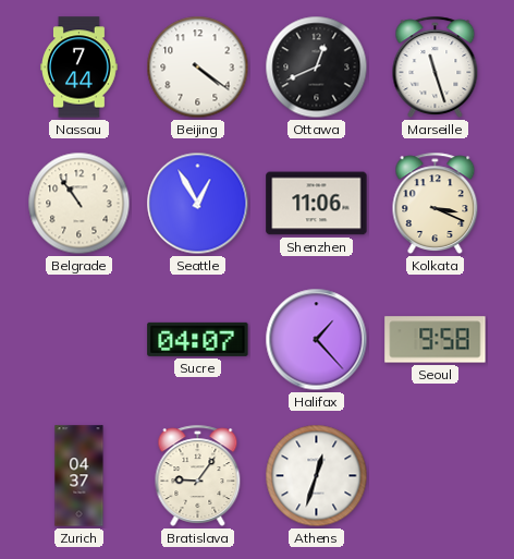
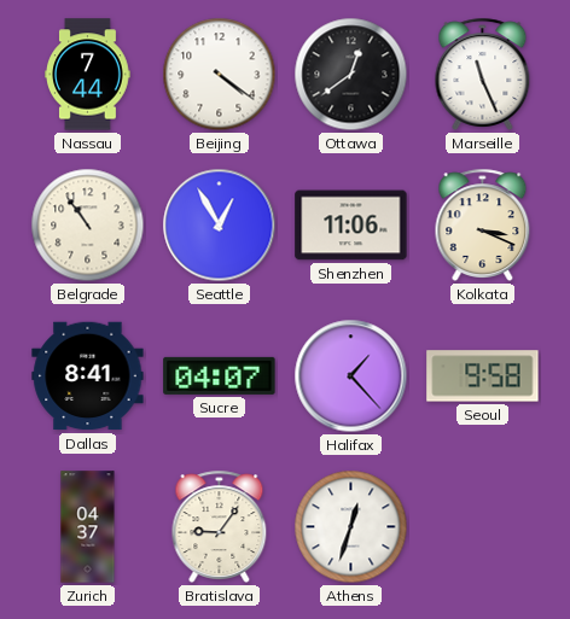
Ottawa: 12:41 -> 12:39 (351, 75)
Marseille: 11:27 -> 11:26 (483, 74)
Dallas: none -> 8:41 (88, 376)
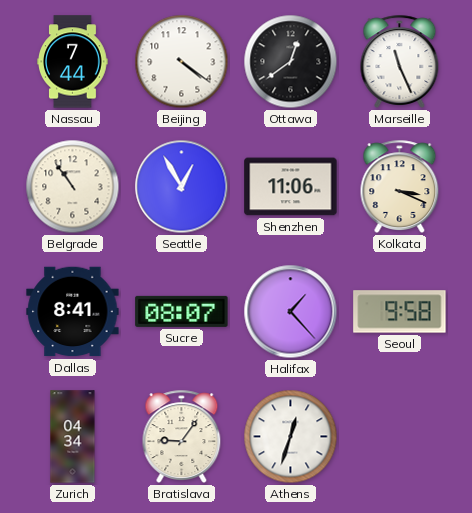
Sucre: 04:07 -> 08:07 (182, 311)
Zurich: 04:37 -> 04:34 (73, 437)
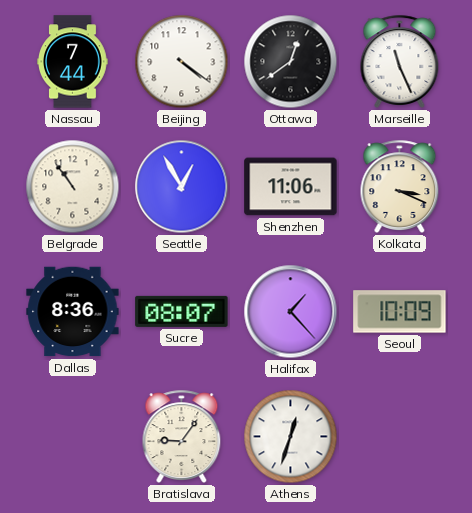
Dallas: 8:41 -> 8:36 (73, 312)
Seoul: 9:58 -> 10:09 (400, 312)
Zurich: 04:34 -> none (73, 437)
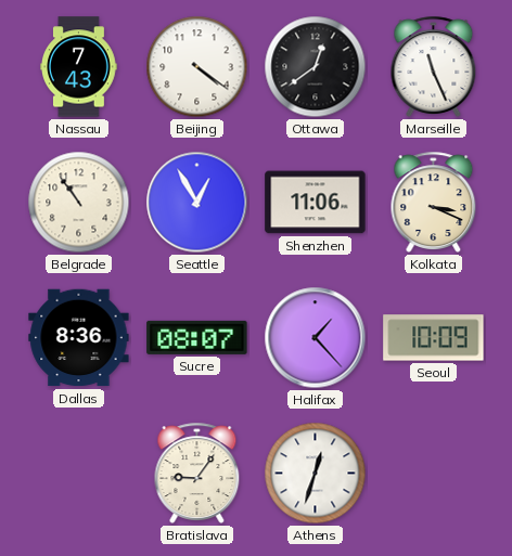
Nassau: 7:44 -> 7:43 (79, 67)
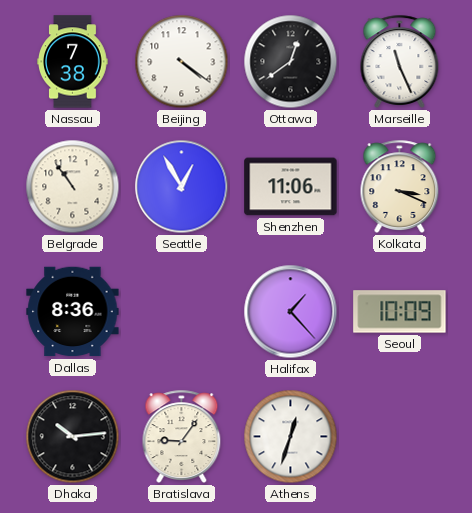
Nassau: 7:43 -> 7:38 (73, 62)
Sucre: 08:07 -> none (197, 337)
Dhaka: none -> 10:14 (73, 437)
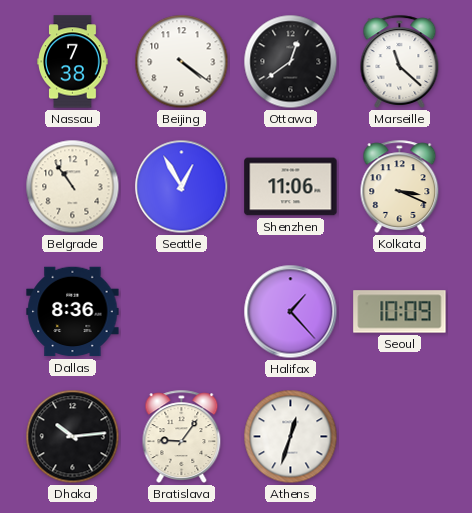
Marseille: 11:26 -> 11:22 (400, 61)
